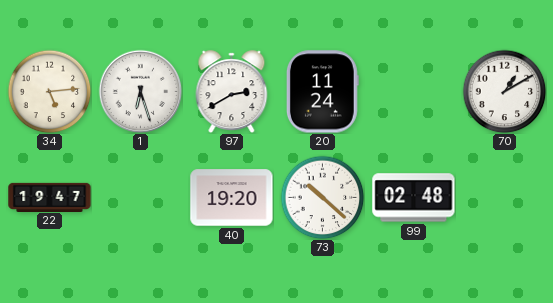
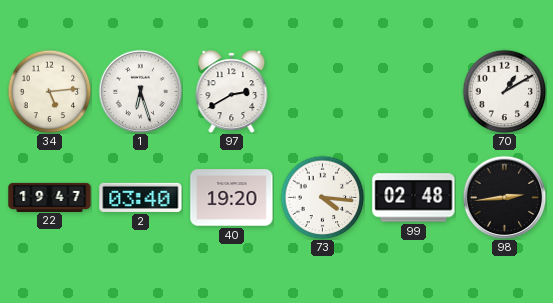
20: 11:24 -> none (322, 92)
2: none -> 03:40 (141, 197)
73: 10:22 -> 4:16 (322, 197)
98: none -> 2:44 (504, 197)
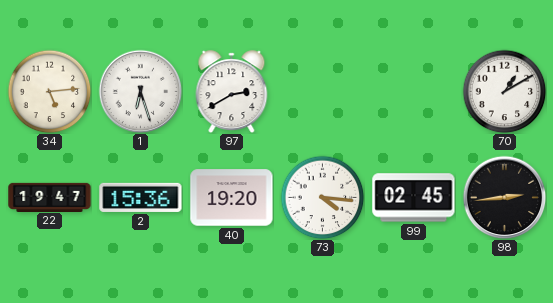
2: 03:40 -> 15:36 (141, 197)
99: 02:48 -> 02:45 (414, 198)
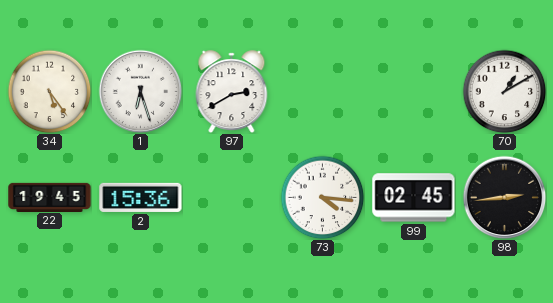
34: 5:14 -> 5:24 (49, 91)
22: 19:47 -> 19:45 (50, 197)
40: 19:20 -> none (232, 198)
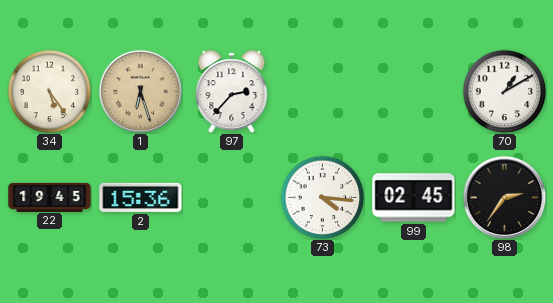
1 dial: white -> champagne (140, 91)
97: 2:40 -> 2:37 (232, 92)
98: 2:44 -> 2:36 (504, 197)
